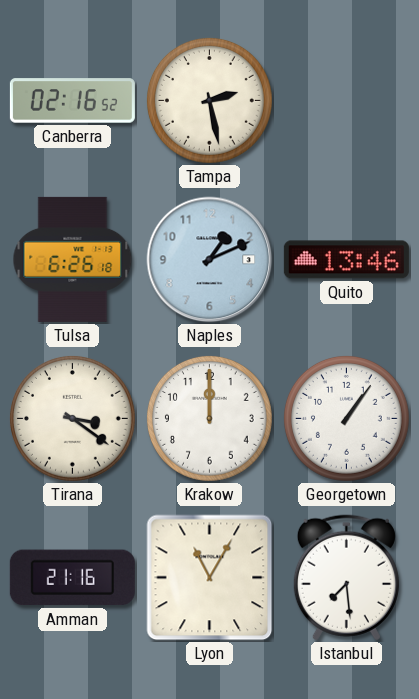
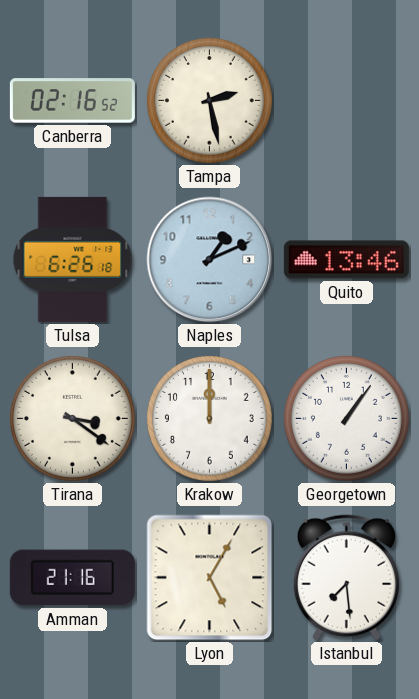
Lyon: 11:05 -> 5:05 (210, 578)
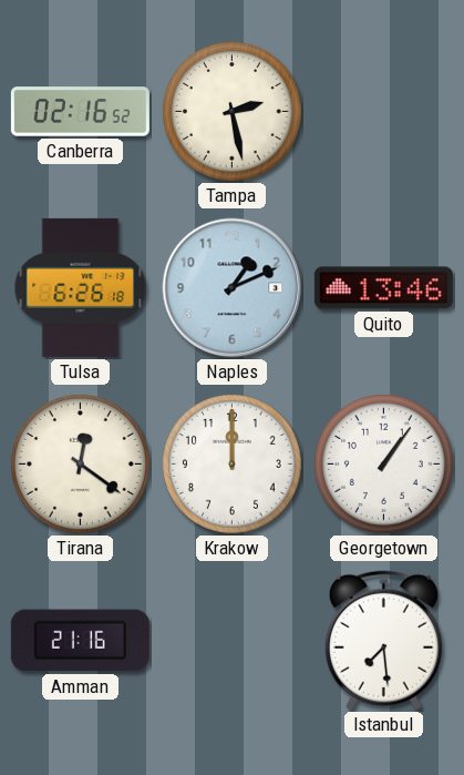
Tirana: 3:21 -> 12:21 (80, 463)
Lyon: 5:05 -> none (210, 578)
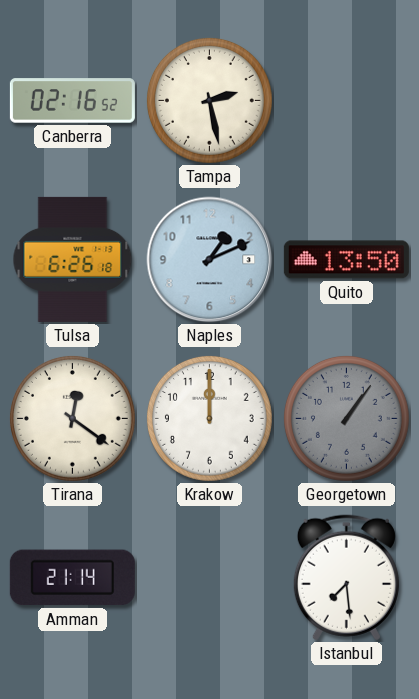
Quito: 13:46 -> 13:50 (346, 260)
Georgetown dial: white -> grey (346, 418)
Amman: 21:16 -> 21:14 (72, 578)
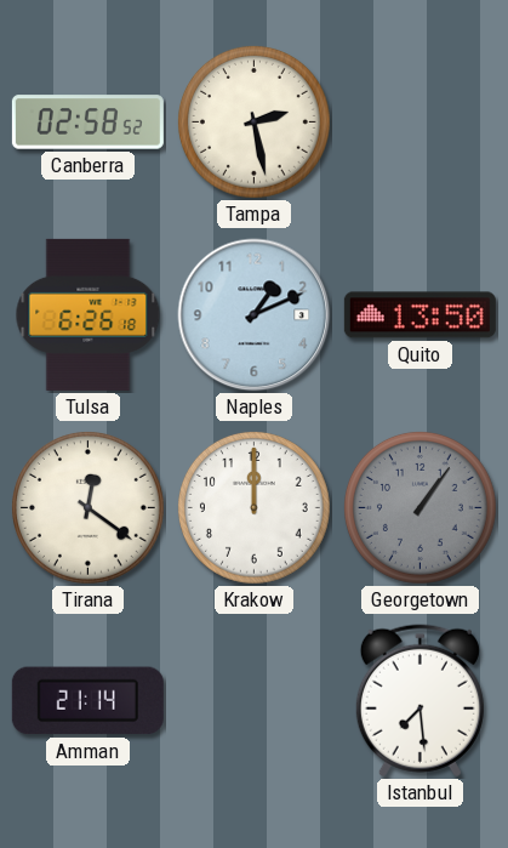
Canberra: 02:16 -> 02:58 (87, 123)
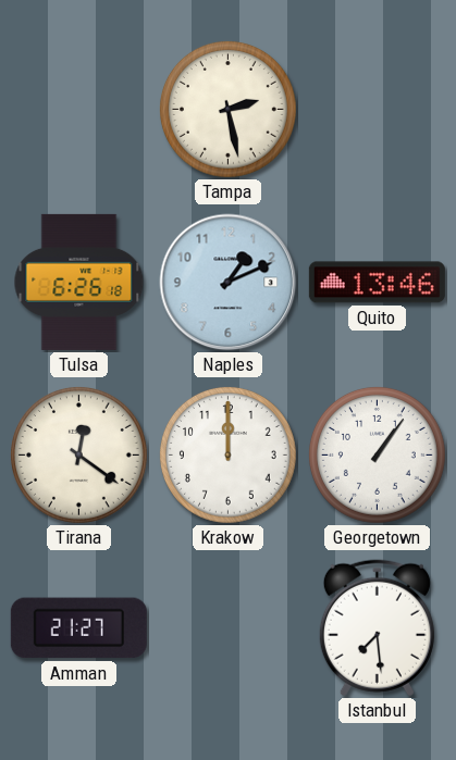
Canberra: 02:58 -> none (87, 123)
Quito: 13:50 -> 13:46 (377, 283)
Georgetown dial: grey -> white (377, 454)
Amman: 21:14 -> 21:27 (78, 628)
